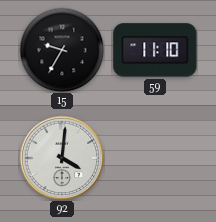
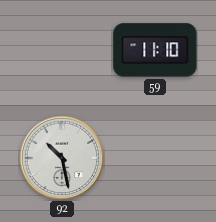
15: 9:35 -> none (62, 50)
92: 4:01 -> 10:28 (62, 158)
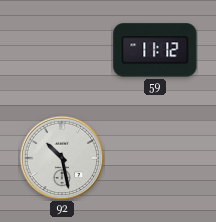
59: 11:10 -> 11:12 (155, 50)
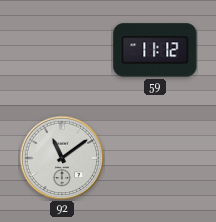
92: 10:28 -> 11:09 (62, 158)
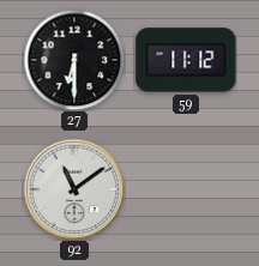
27: none -> 6:30 (74, 60)
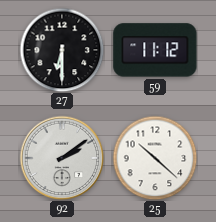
92: 11:09 -> 2:09 (62, 158)
25: none -> 10:22 (155, 158)
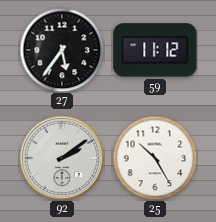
27: 6:30 -> 5:36 (62, 50)
25: 10:22 -> 10:25 (155, 158)
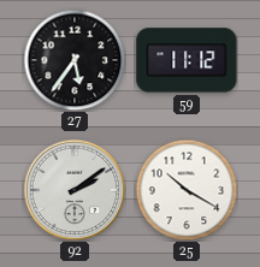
25: 10:25 -> 10:20 (187, 190)
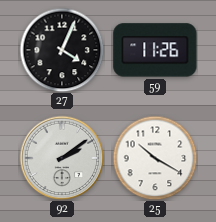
27: 5:36 -> 4:04 (62, 50)
59: 11:12 -> 11:26 (155, 50)
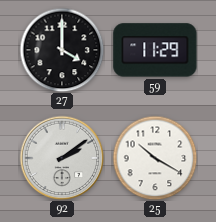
27: 4:04 -> 4:00 (62, 50)
59: 11:26 -> 11:29 (155, 50)
